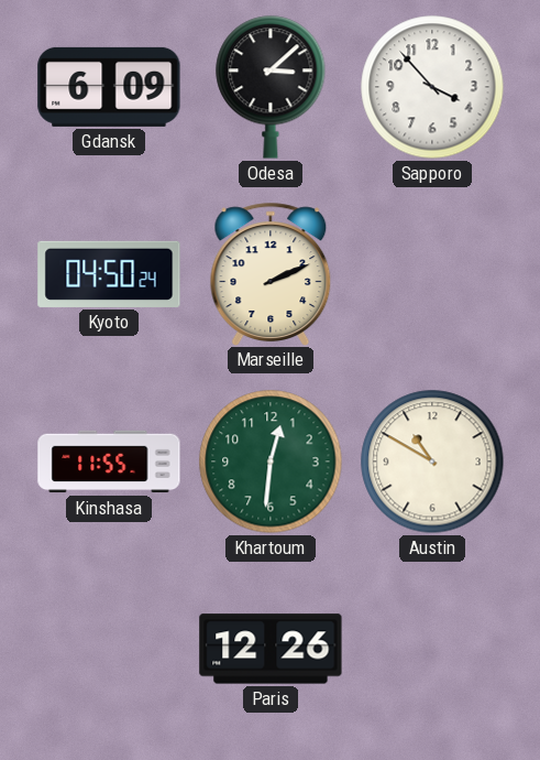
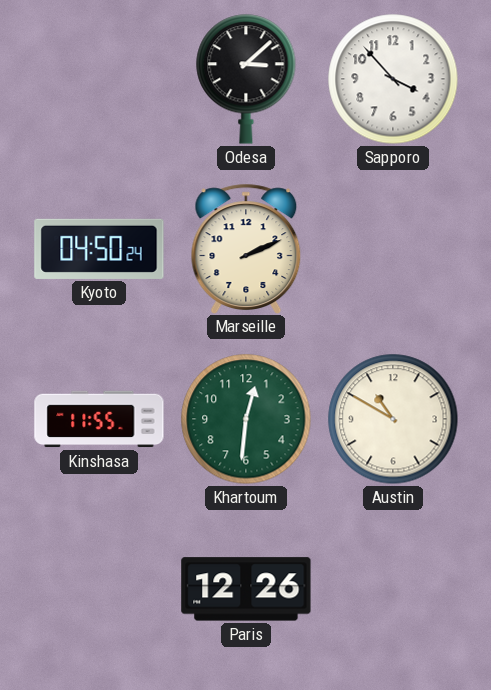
Gdansk: 6:09 -> none (109, 87)
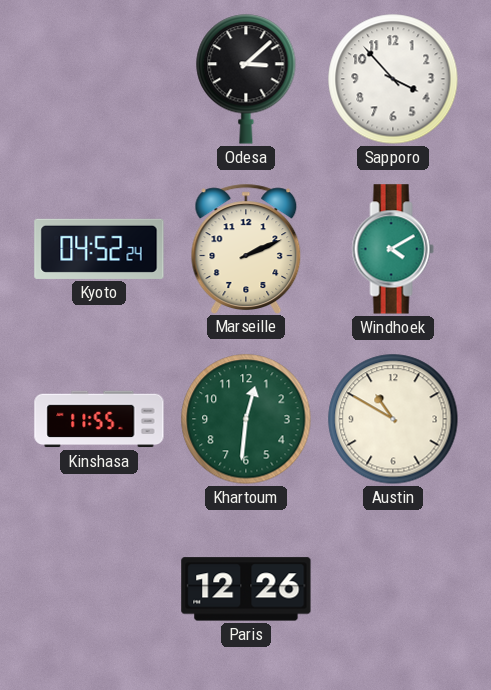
Kyoto: 04:50 -> 04:52 (99, 249)
Windhoek: none -> 4:10 (393, 249)
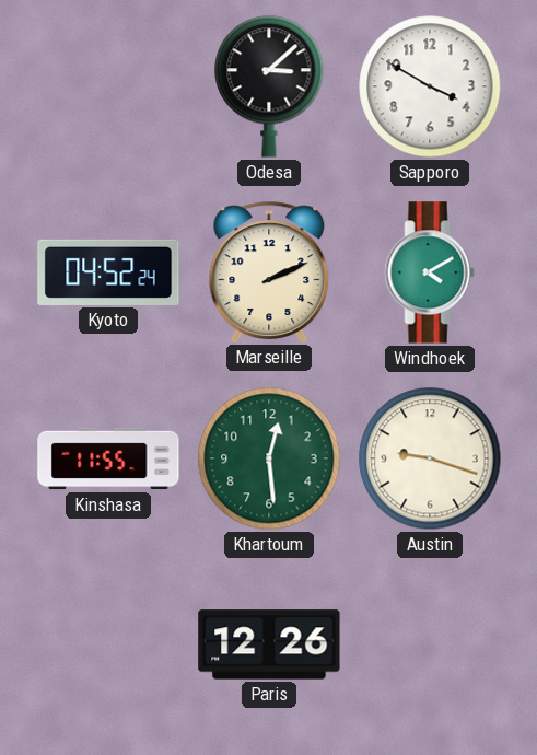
Sapporo: 3:53 -> 3:50 (430, 86)
Khartoum: 12:31 -> 12:29 (269, 458)
Austin: 10:50 -> 9:18 (430, 458)
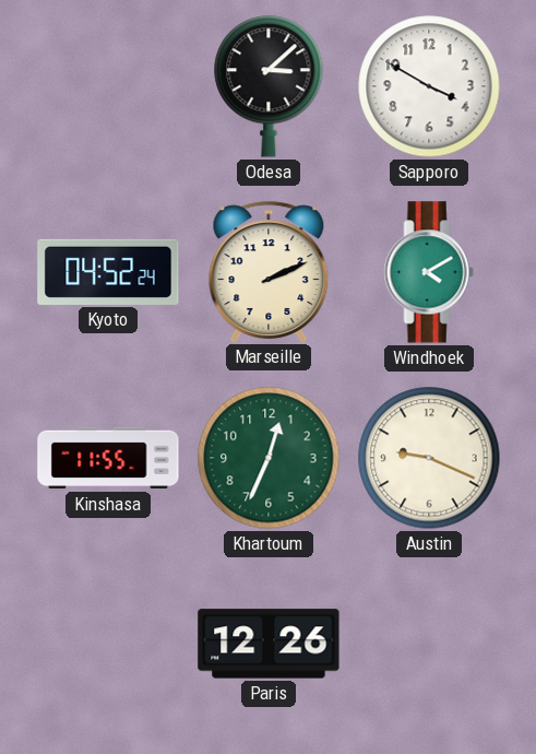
Khartoum: 12:29 -> 12:34 (269, 458)
Austin: 9:18 -> 9:19 (429, 458)
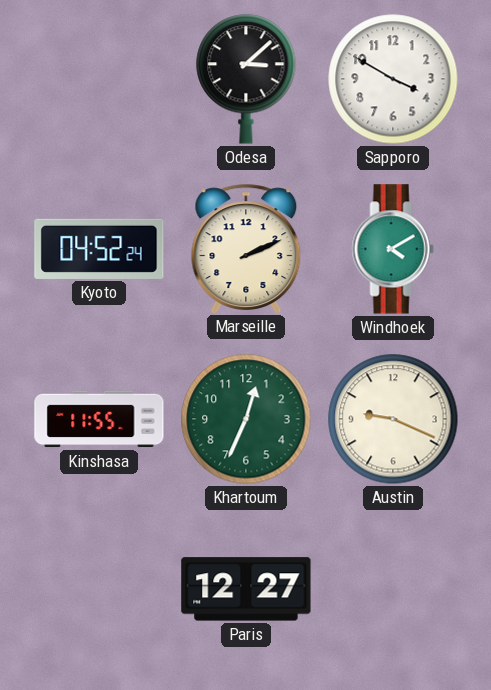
Paris: 12:26 -> 12:27 (246, 589)
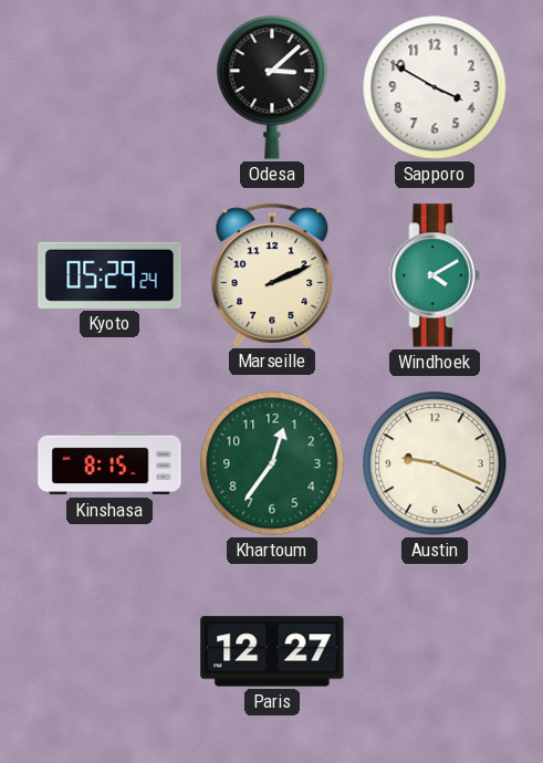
Kyoto: 04:52 -> 05:29 (109, 275)
Kinshasa: 11:55 -> 8:15 (109, 463)
Khartoum: 12:34 -> 12:36 (272, 463)
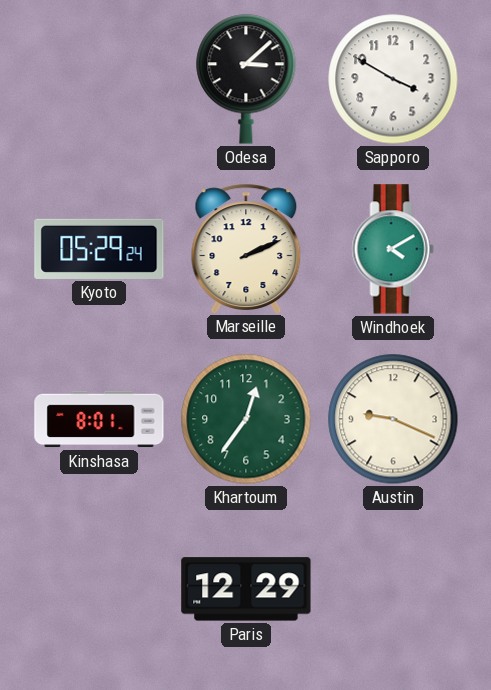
Kinshasa: 8:15 -> 8:01 (99, 419)
Paris: 12:27 -> 12:29 (246, 589)
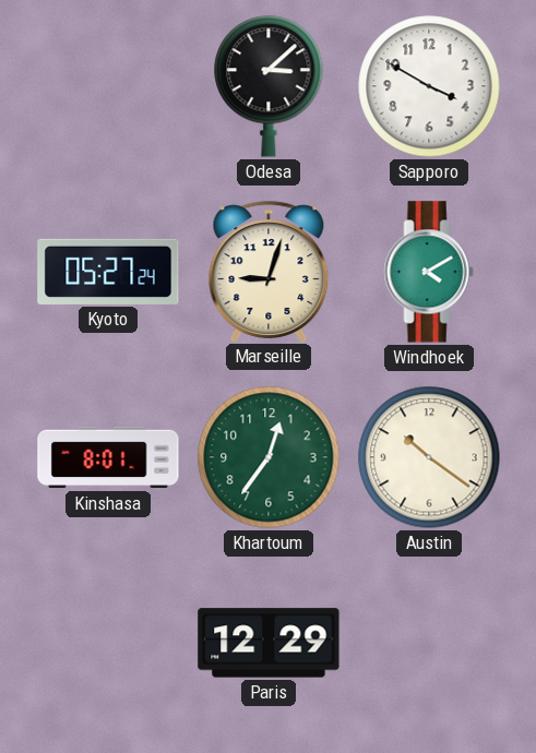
Kyoto: 05:29 -> 05:27 (108, 272)
Marseille: 2:11 -> 9:03 (269, 271)
Austin: 9:19 -> 10:21 (429, 457)
